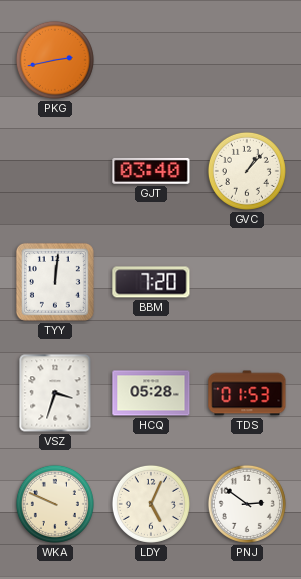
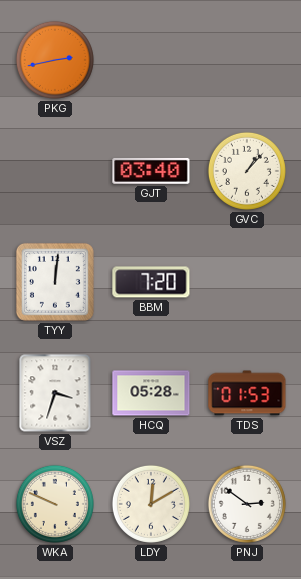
LDY: 5:04 -> 12:10 (151, 504)
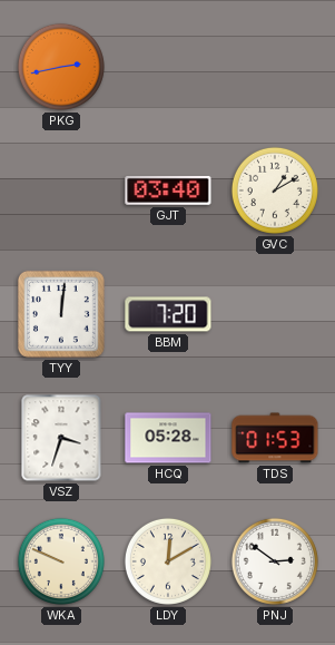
GVC: 1:07 -> 1:10 (275, 190)
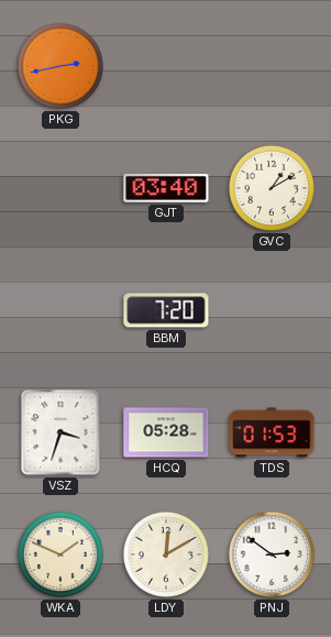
TYY: 12:01 -> none (61, 314)
WKA: 9:49 -> 1:49 (60, 554)
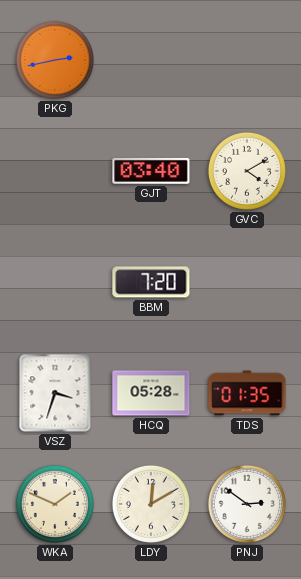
GVC: 1:10 -> 4:10 (247, 171)
TDS: 01:53 -> 01:35 (247, 393)
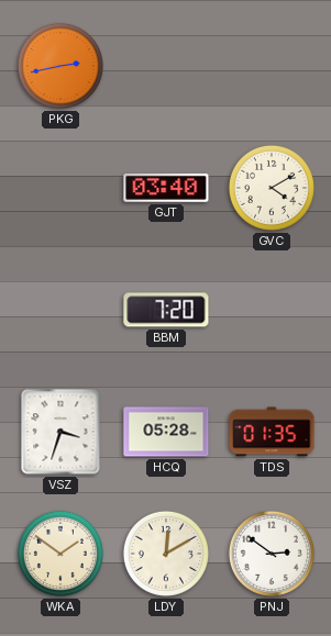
WKA: 1:49 -> 1:51 (60, 554)
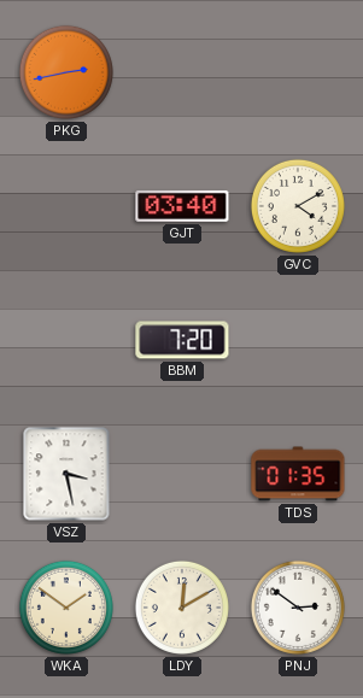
VSZ: 3:33 -> 3:28 (66, 474)
HCQ: 05:28 -> none (166, 432)
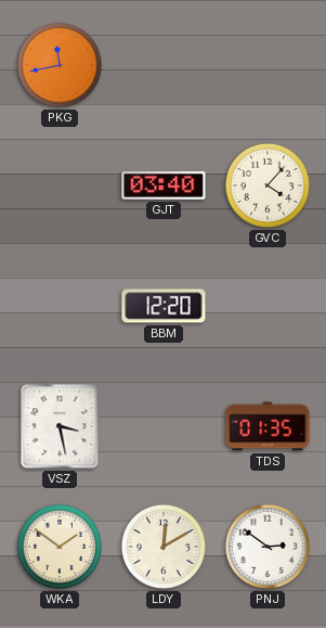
PKG: 2:43 -> 11:43 (60, 65)
GVC: 4:10 -> 4:07 (268, 185)
BBM: 7:20 -> 12:20 (164, 306)
